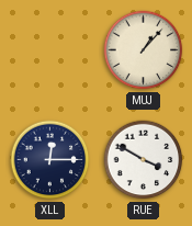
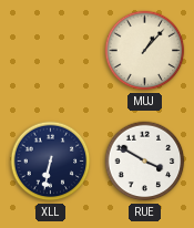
XLL: 12:15 -> 6:32 (51, 162)
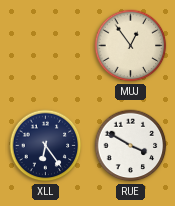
MUJ: 1:07 -> 12:54 (131, 46)
XLL: 6:32 -> 6:24 (46, 146)
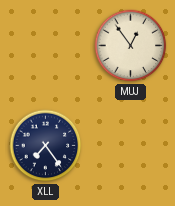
XLL: 6:24 -> 7:24 (46, 146)
RUE: 3:50 -> none (131, 146)
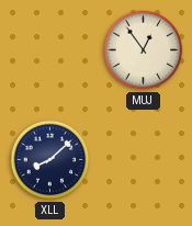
XLL: 7:24 -> 8:08 (50, 160)
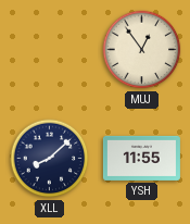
YSH: none -> 11:55 (141, 158)
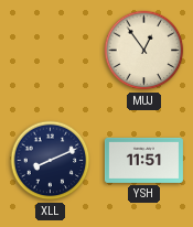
XLL: 8:08 -> 8:11 (51, 161)
YSH: 11:55 -> 11:51 (143, 160)
